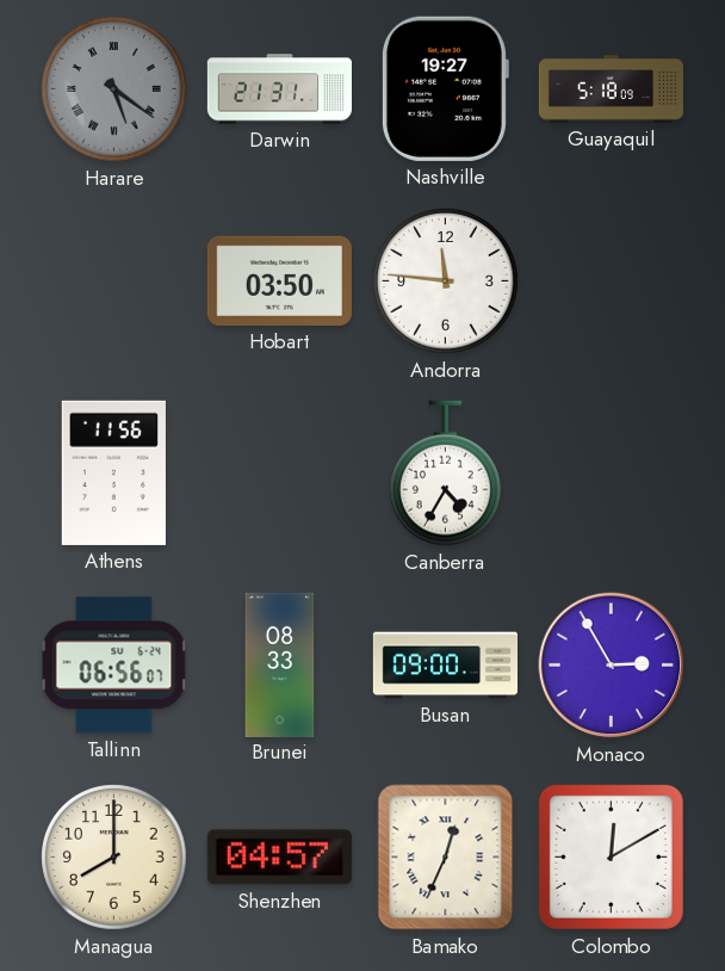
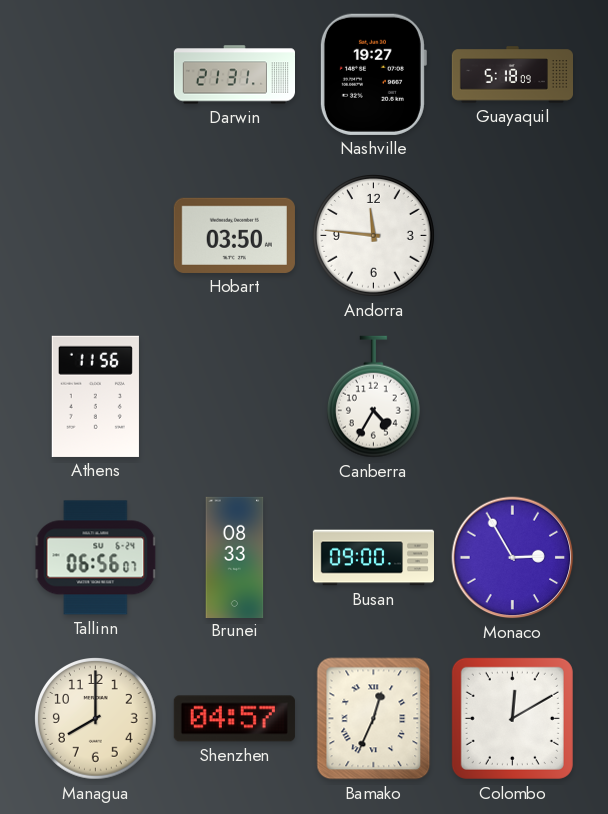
Harare: 5:21 -> none (114, 89)
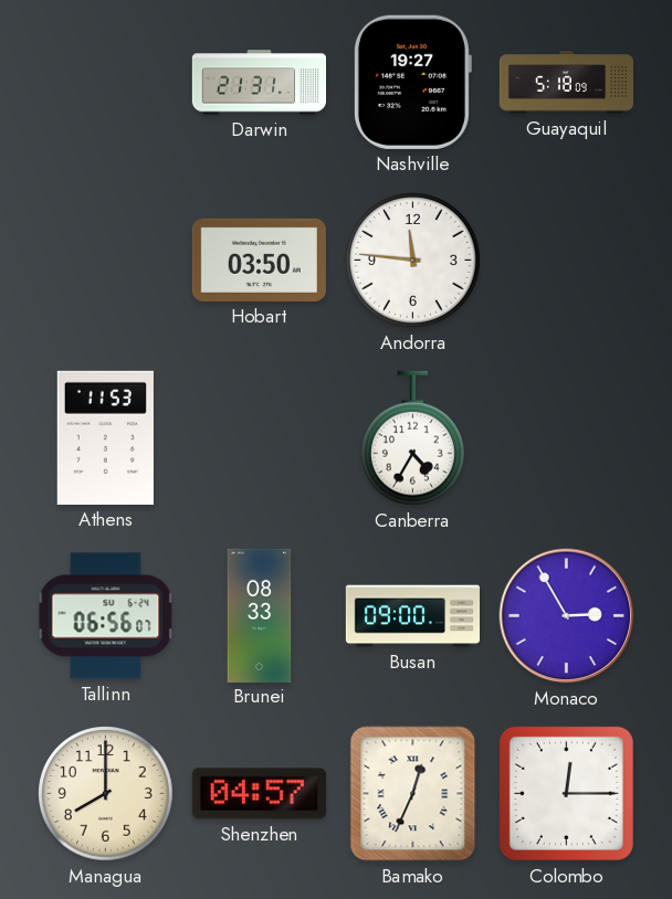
Athens: 11:56 -> 11:53 (105, 437)
Colombo: 12:10 -> 12:15 (566, 793)
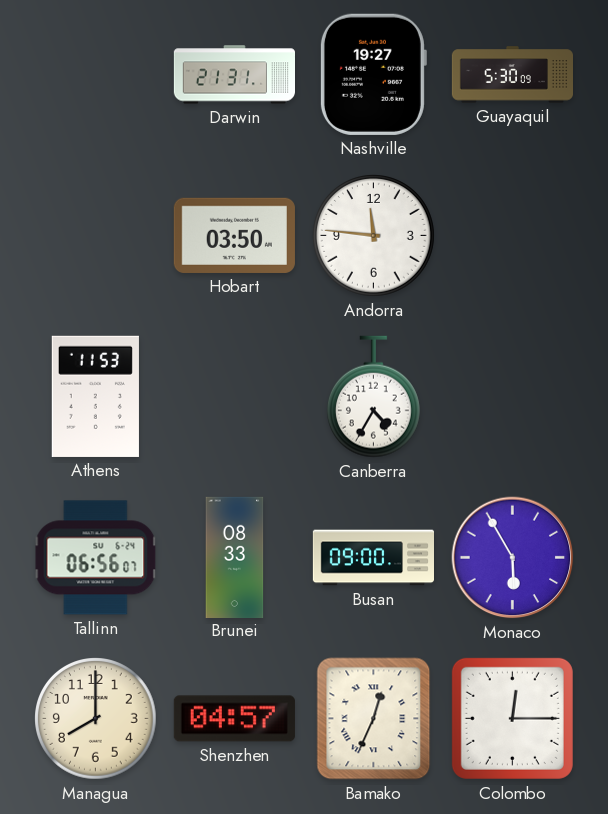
Guayaquil: 5:18 -> 5:30 (512, 75)
Monaco: 2:55 -> 5:55 (513, 558)
